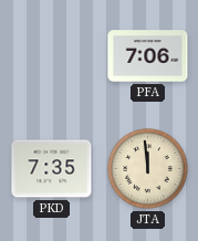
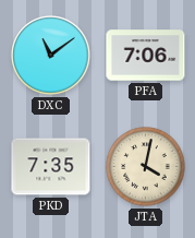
DXC: none -> 11:09 (51, 56)
JTA: 11:59 -> 4:02 (146, 167)
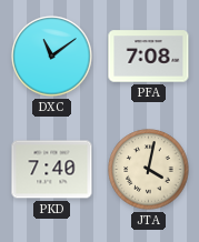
PFA: 7:06 -> 7:08 (149, 57)
PKD: 7:35 -> 7:40 (52, 170)
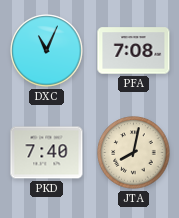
DXC: 11:09 -> 11:04 (47, 51)
JTA: 4:02 -> 8:02 (134, 153)
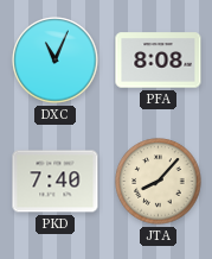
PFA: 7:08 -> 8:08 (159, 61)
JTA: 8:02 -> 8:07 (159, 182)
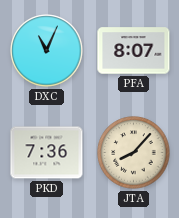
PFA: 8:08 -> 8:07 (134, 51)
PKD: 7:40 -> 7:36 (47, 153)
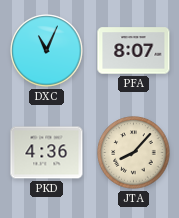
PKD: 7:36 -> 4:36 (47, 153)
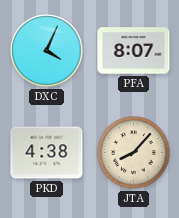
DXC: 11:04 -> 4:04 (47, 51)
PKD: 4:36 -> 4:38 (47, 153)
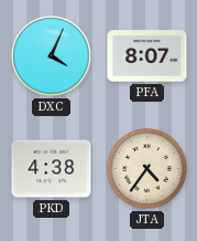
JTA: 8:07 -> 4:36 (147, 169)
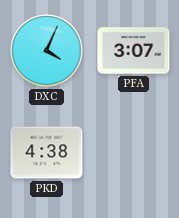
PFA: 8:07 -> 3:07 (134, 51)
JTA: 4:36 -> none (147, 169)
